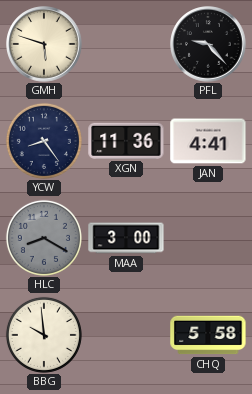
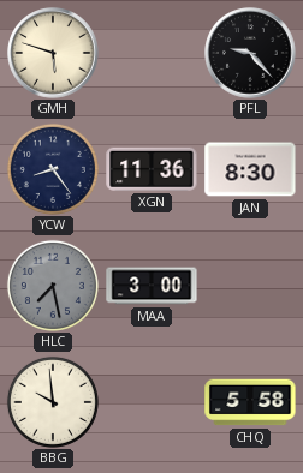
JAN: 4:41 -> 8:30 (250, 169)
HLC: 8:20 -> 7:28 (53, 286)
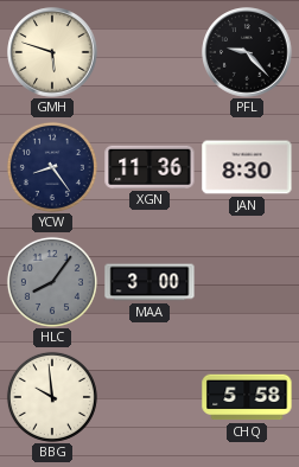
HLC: 7:28 -> 8:06 (52, 282)
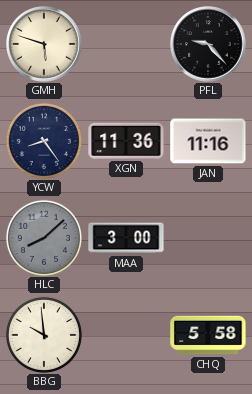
JAN: 8:30 -> 11:16 (208, 141)
HLC: 8:06 -> 8:08 (44, 238)
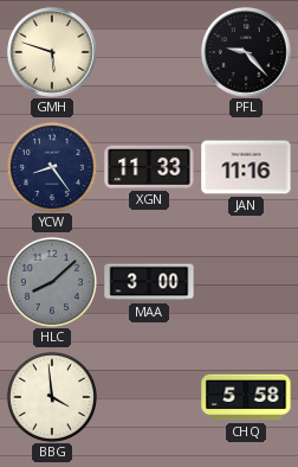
XGN: 11:36 -> 11:33 (149, 167)
BBG: 9:59 -> 3:59 (52, 397)
